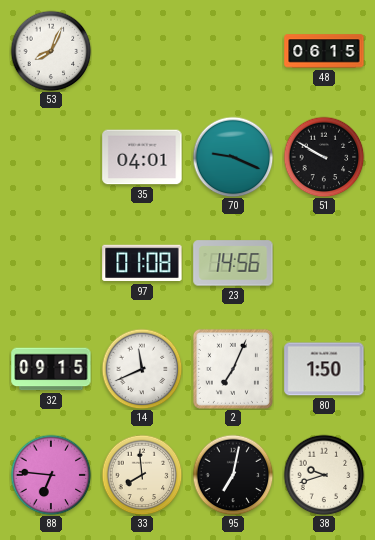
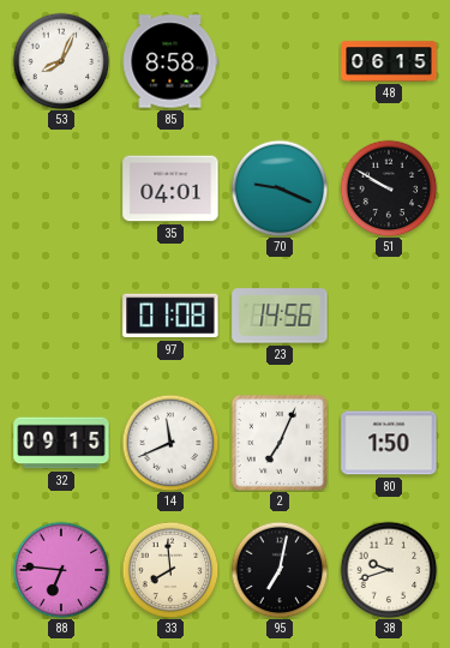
85: none -> 8:58 (170, 61)
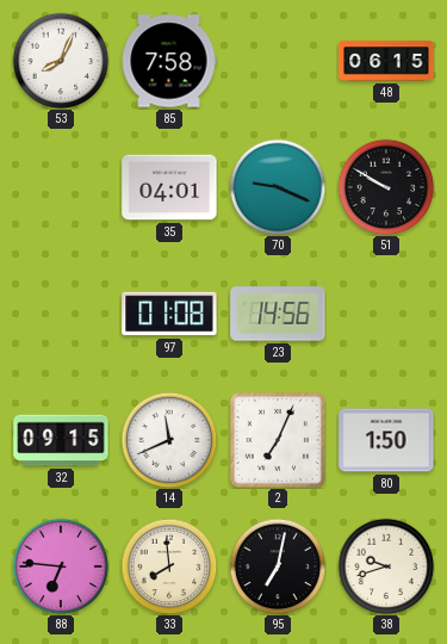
85: 8:58 -> 7:58 (169, 61)
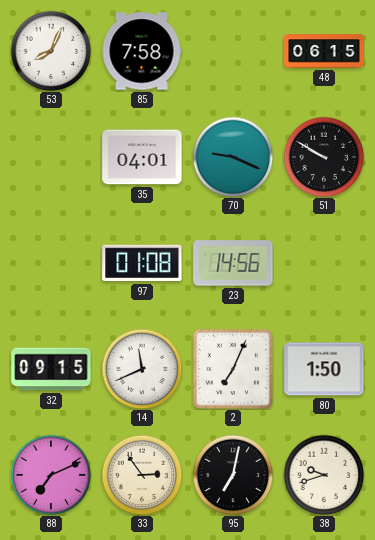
88: 6:46 -> 7:11 (51, 475)
33: 7:59 -> 2:54 (142, 475)
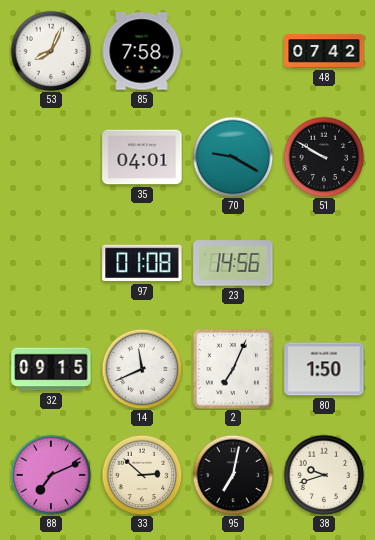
48: 06:15 -> 07:42 (324, 51)
70: 9:19 -> 9:20 (233, 157)
33: 2:54 -> 2:52 (142, 475)
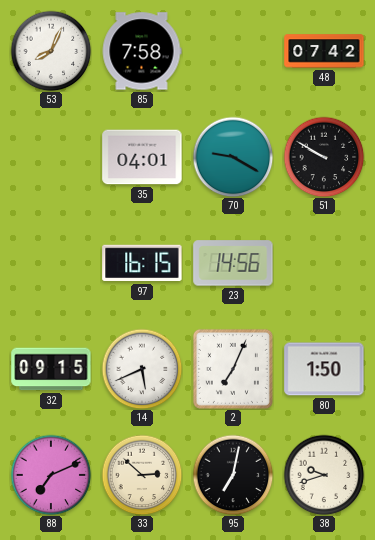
97: 01:08 -> 16:15 (142, 263)
14: 11:41 -> 5:41 (142, 369)
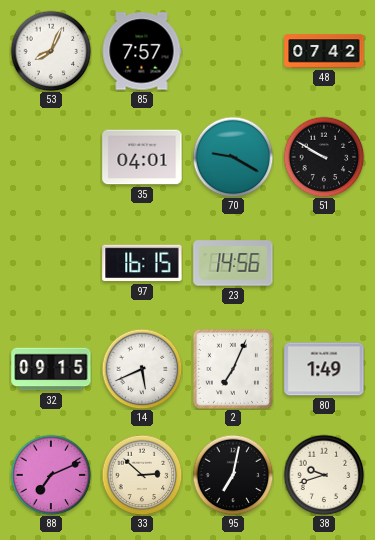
85: 7:58 -> 7:57 (142, 51)
80: 1:50 -> 1:49 (324, 369)
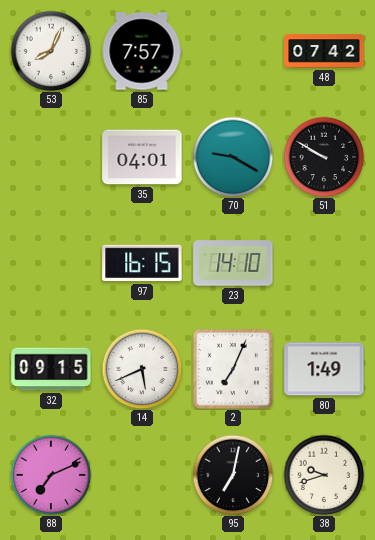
23: 14:56 -> 14:10 (233, 263)
33: 2:52 -> none (142, 475)
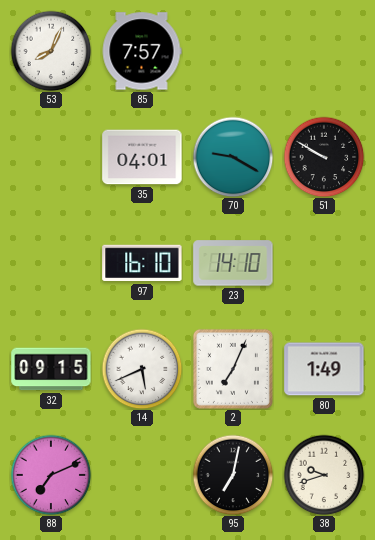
48: 07:42 -> none (324, 51)
97: 16:15 -> 16:10 (142, 263)
